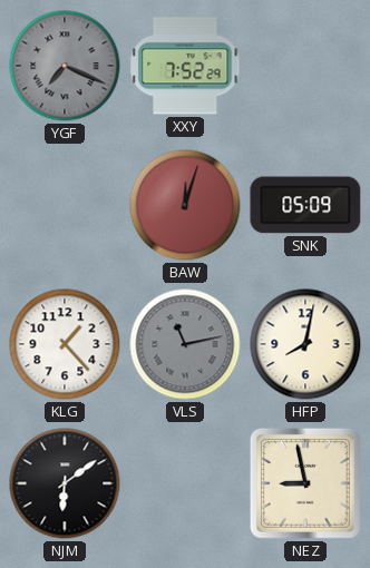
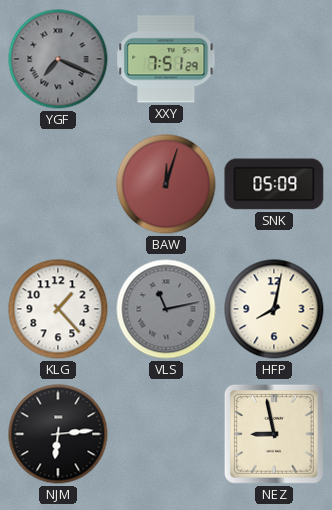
XXY: 7:52 -> 7:51 (166, 59)
NJM: 6:09 -> 6:14 (58, 434)
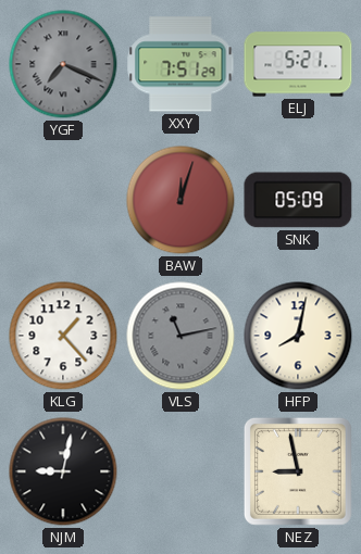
ELJ: none -> 5:21 (298, 64)
NJM: 6:14 -> 9:02 (63, 471)
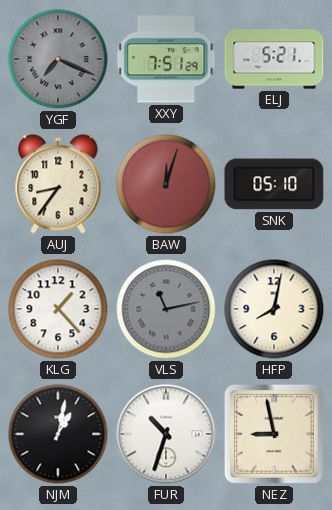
AUJ: none -> 8:36 (58, 184)
SNK: 05:09 -> 05:10 (274, 184)
NJM: 9:02 -> 1:02 (58, 434)
FUR: none -> 10:33 (166, 434)
